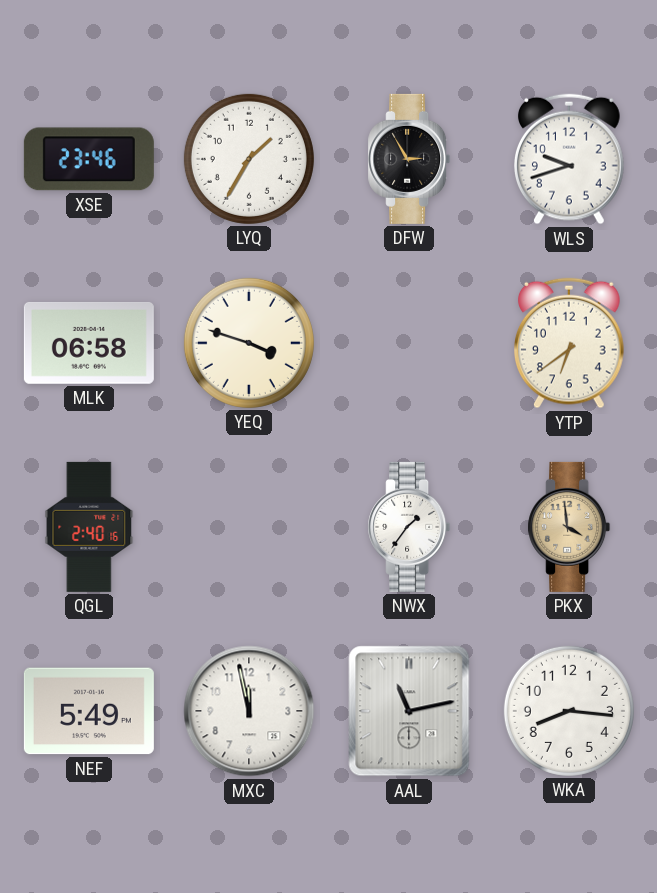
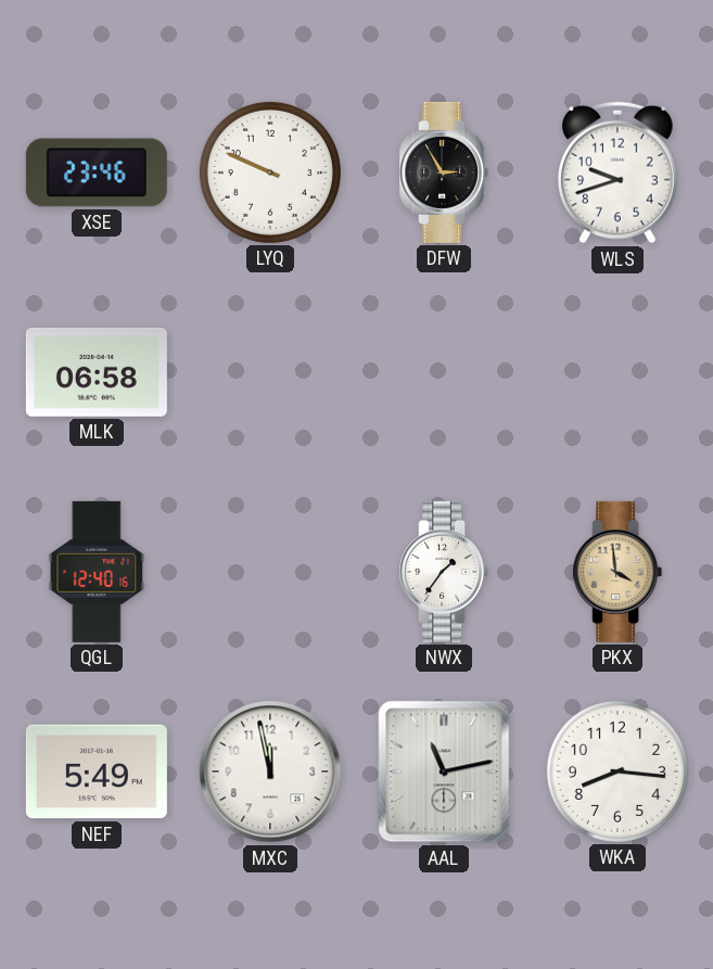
LYQ: 1:35 -> 9:49 (270, 173)
YEQ: 3:48 -> none (249, 343)
YTP: 6:39 -> none (570, 343)
QGL: 2:40 -> 12:40 (97, 572)
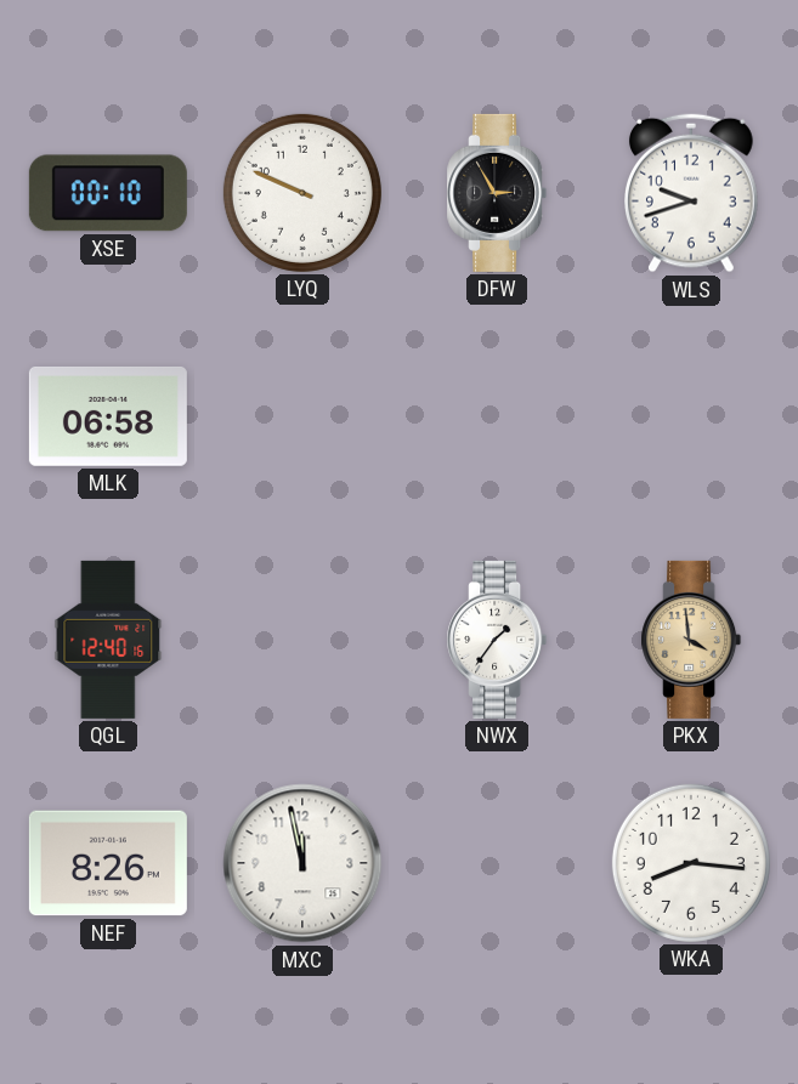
XSE: 23:46 -> 00:10 (108, 193)
NEF: 5:49 -> 8:26 (108, 863)
AAL: 11:13 -> none (444, 772)
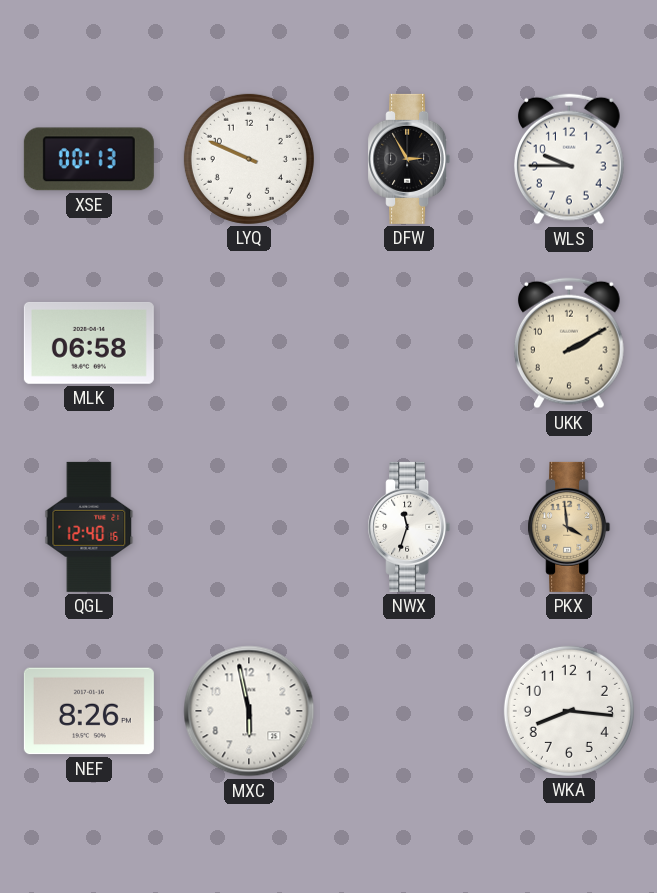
XSE: 00:10 -> 00:13 (89, 159)
WLS: 9:42 -> 9:45 (570, 159)
UKK: none -> 2:10 (570, 343)
NWX: 1:36 -> 11:33 (409, 527)
MXC: 11:58 -> 5:58 (249, 711)
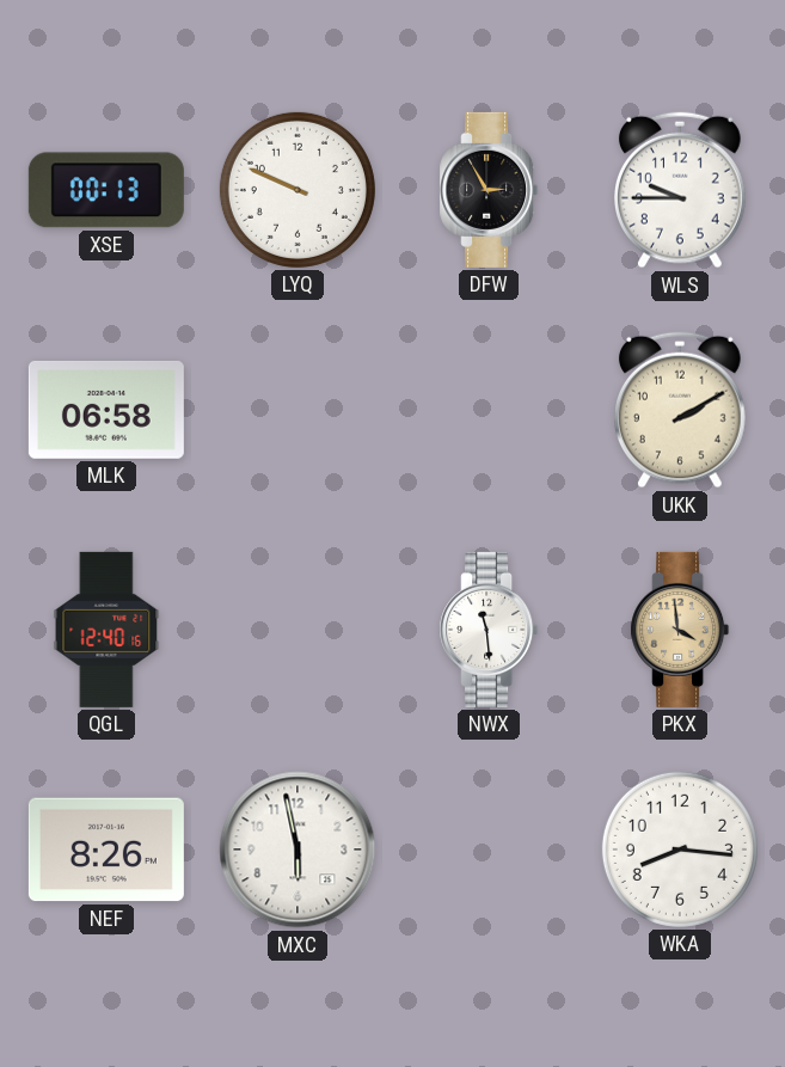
NWX: 11:33 -> 11:29 (489, 630)
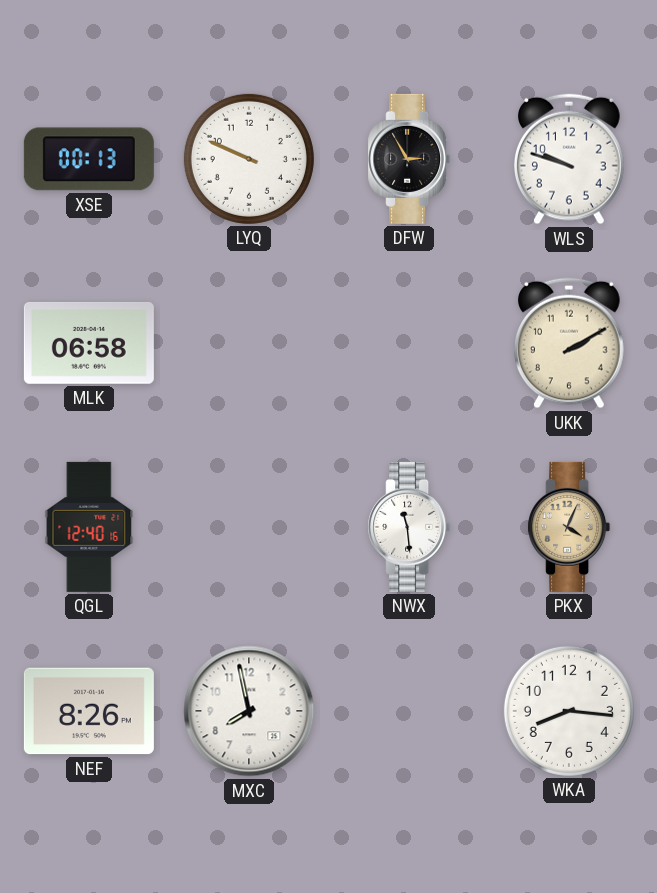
WLS: 9:45 -> 9:48 (570, 159)
PKX: 3:59 -> 4:04 (569, 527)
MXC: 5:58 -> 7:58 (249, 711)
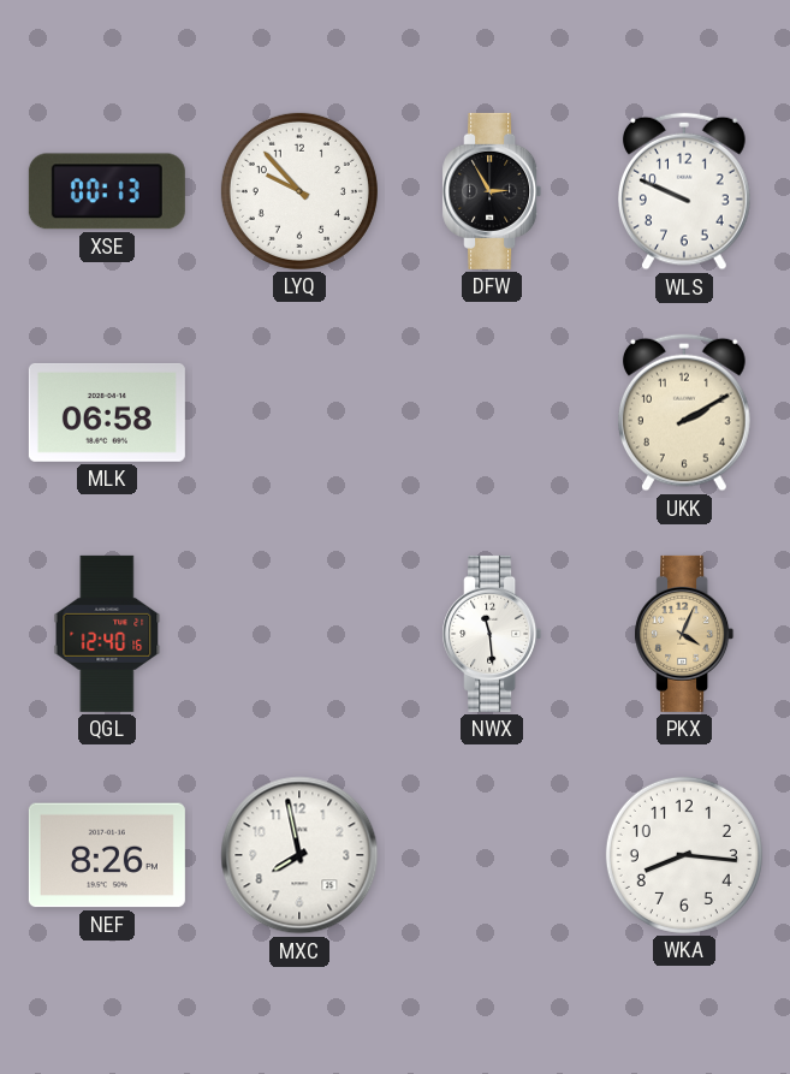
LYQ: 9:49 -> 9:53 (299, 191)
WLS: 9:48 -> 9:49 (685, 191)
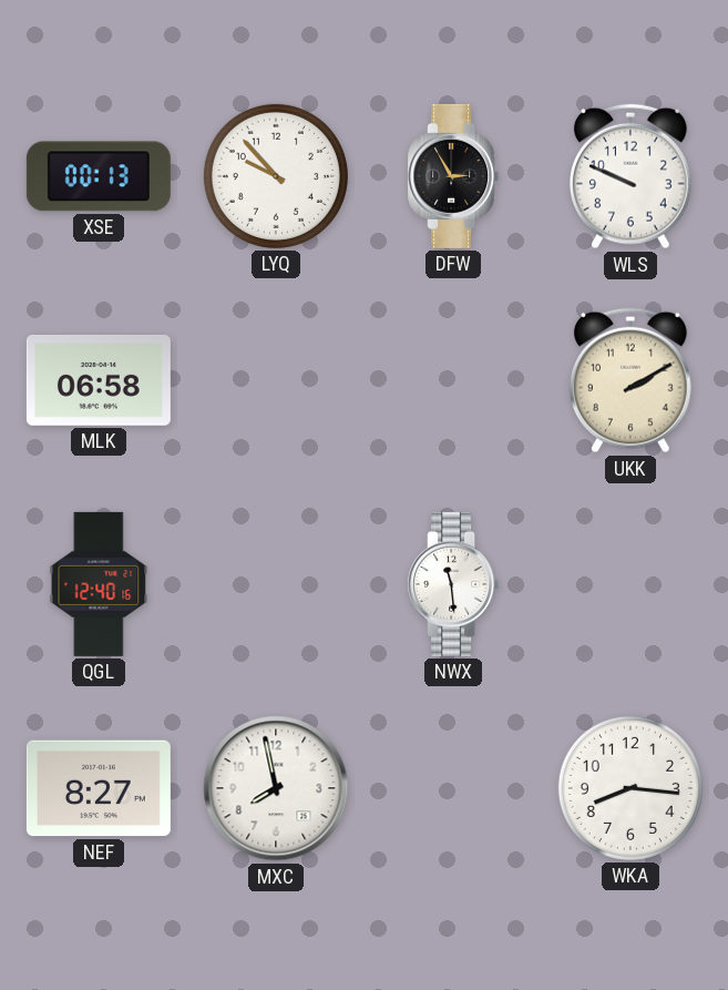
PKX: 4:04 -> none (684, 634)
NEF: 8:26 -> 8:27 (99, 788)
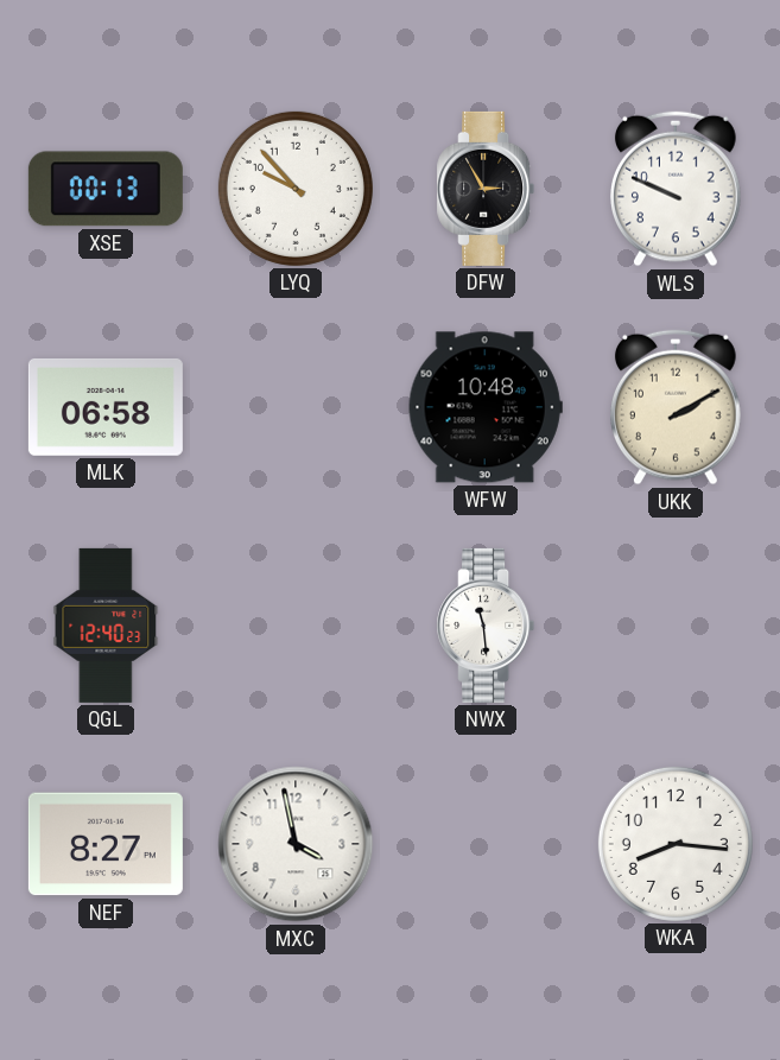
WFW: none -> 10:48 (486, 407)
QGL: 12:40:16 -> 12:40:23 (106, 626)
MXC: 7:58 -> 3:58 (296, 844)
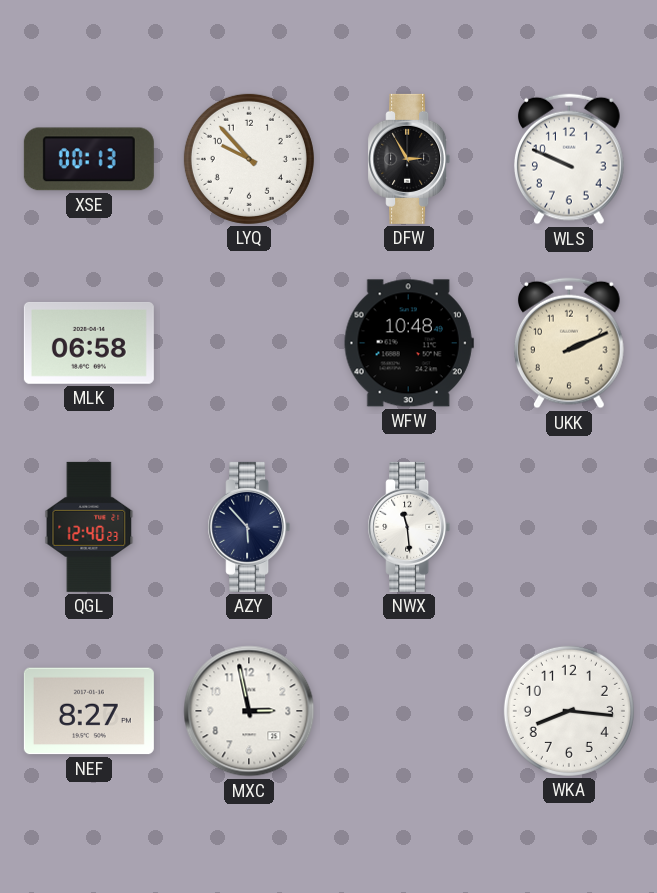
UKK: 2:10 -> 2:11 (570, 343)
AZY: none -> 5:53 (249, 527)
MXC: 3:58 -> 2:58 (249, 711)
